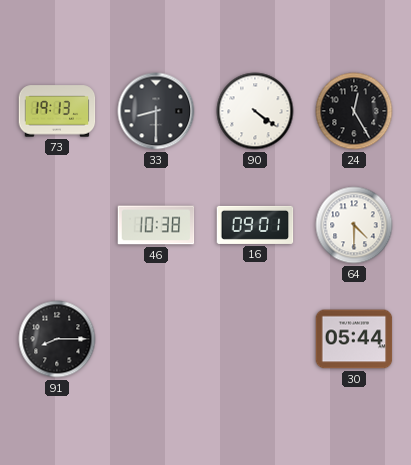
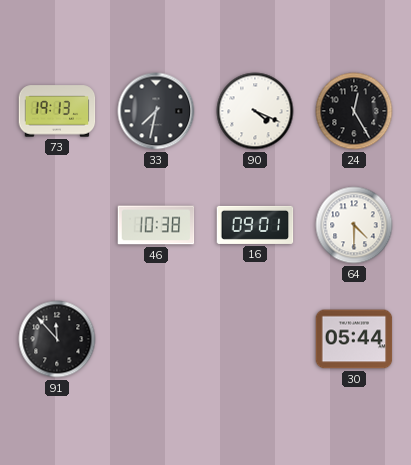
33: 8:30 -> 7:32 (156, 111)
90: 4:21 -> 4:19 (255, 111)
91: 8:15 -> 11:53 (57, 339)
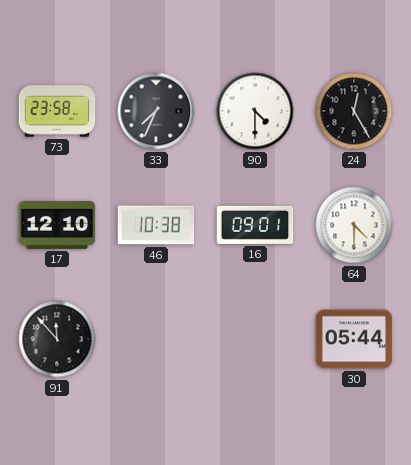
73: 19:13 -> 23:58 (57, 111)
33: 7:32 -> 7:34 (156, 111)
90: 4:19 -> 4:30 (255, 111)
17: none -> 12:10 (57, 225)
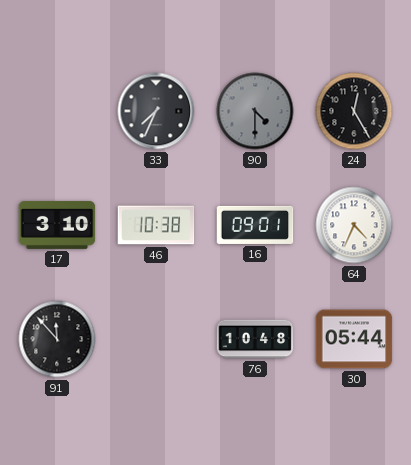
73: 23:58 -> none (57, 111)
90 dial: white -> grey (255, 111)
17: 12:10 -> 3:10 (57, 225)
64: 4:30 -> 4:34 (354, 225)
76: none -> 10:48 (255, 339)
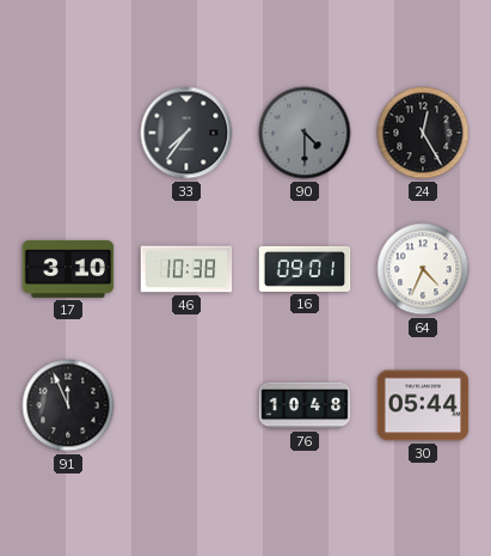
33: 7:34 -> 7:36 (186, 133)
91: 11:53 -> 11:56 (68, 405)
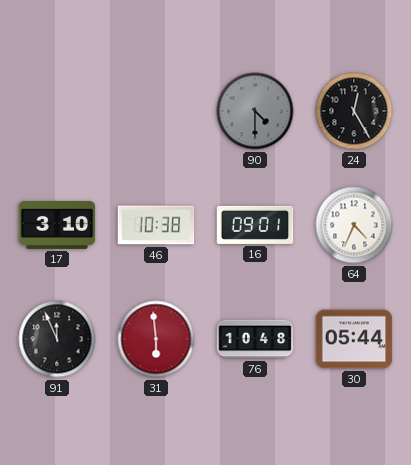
33: 7:36 -> none (186, 133)
31: none -> 5:59 (156, 339)
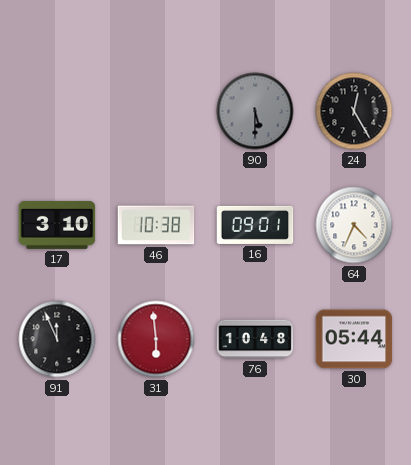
90: 4:30 -> 5:30 (255, 111)
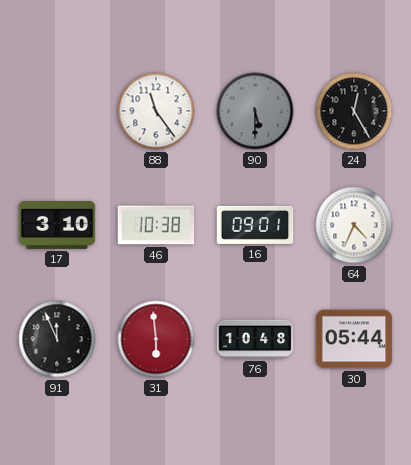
88: none -> 11:24 (156, 111)
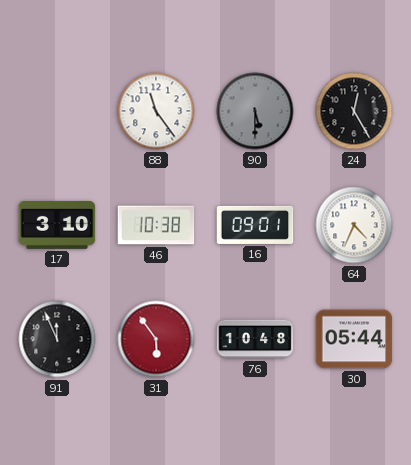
31: 5:59 -> 5:54 (156, 339)
